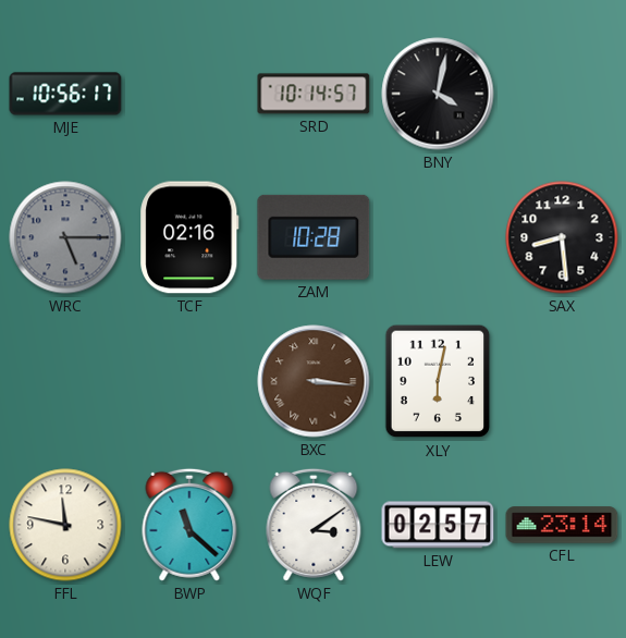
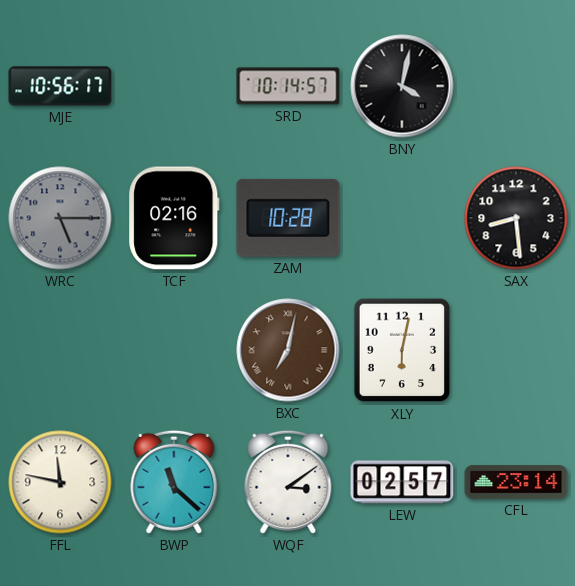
BXC: 3:16 -> 7:02 (288, 350)
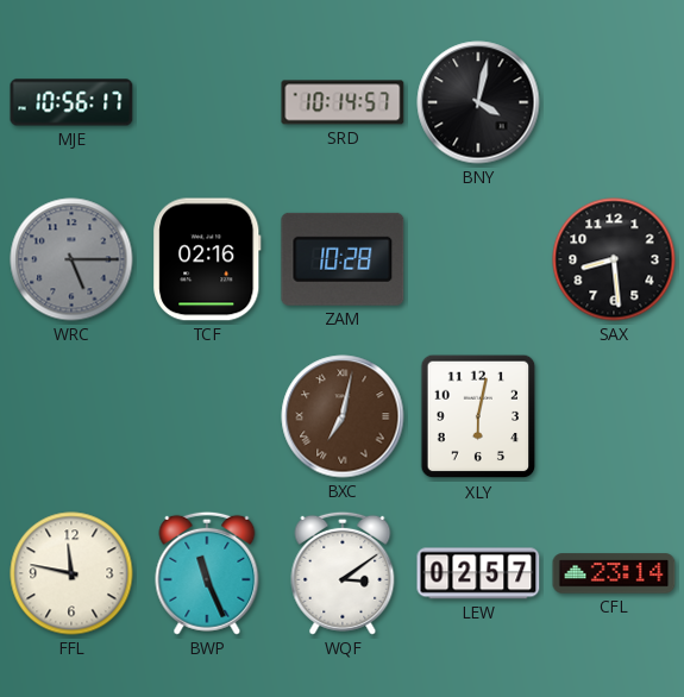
BWP: 11:22 -> 11:26 (207, 573)
